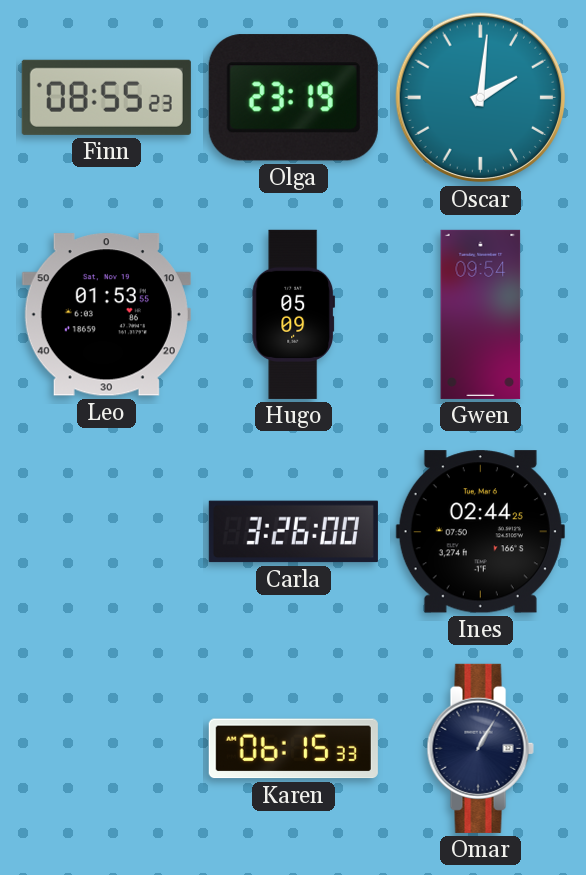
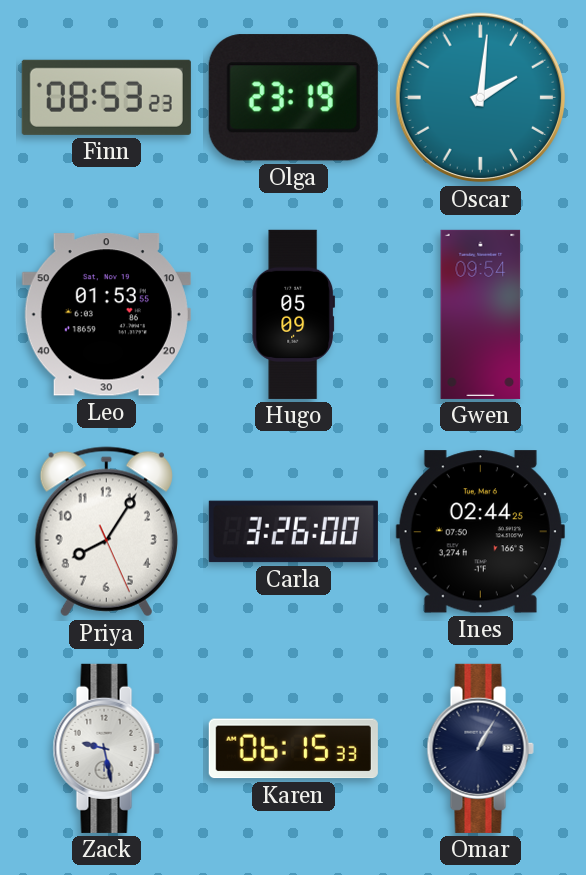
Finn: 08:55 -> 08:53 (106, 97)
Priya: none -> 8:05 (106, 532)
Zack: none -> 9:28 (106, 748)
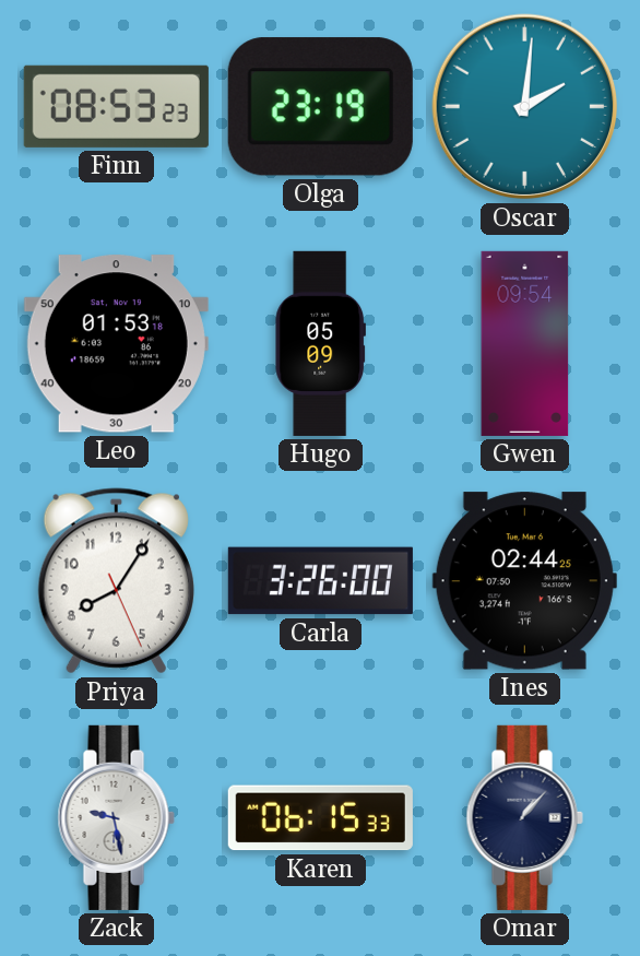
Leo: 01:53:55 -> 01:53:18 (116, 344)
Omar: 1:05 -> 1:07 (524, 817)
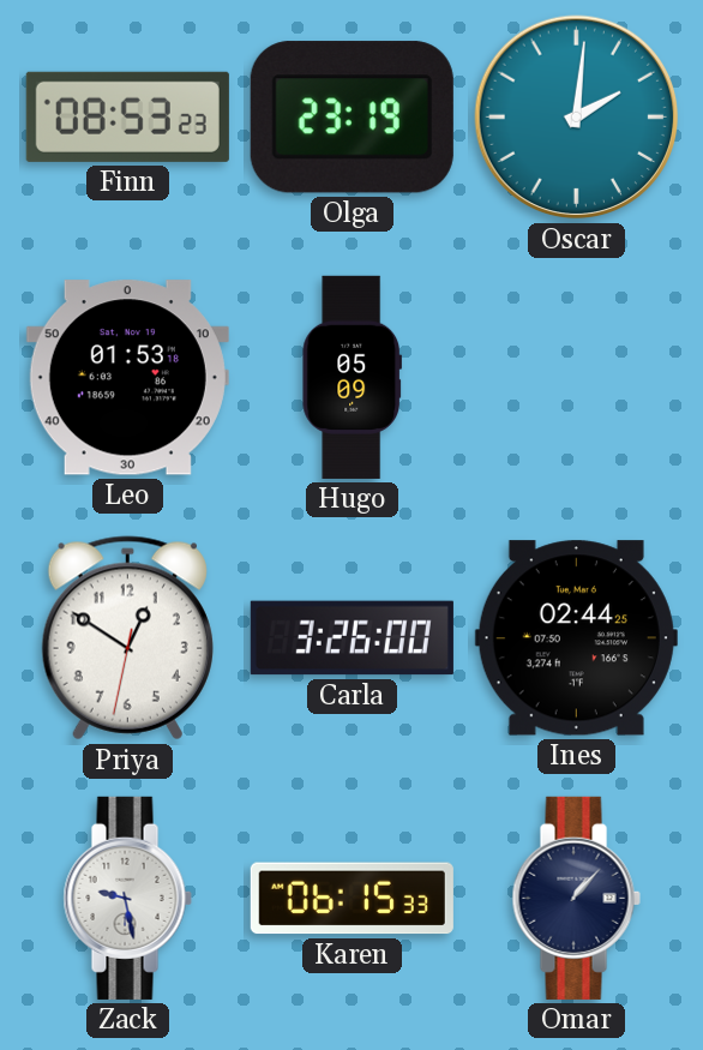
Gwen: 09:54 -> none (525, 343)
Priya: 8:05 -> 12:50 (127, 638)
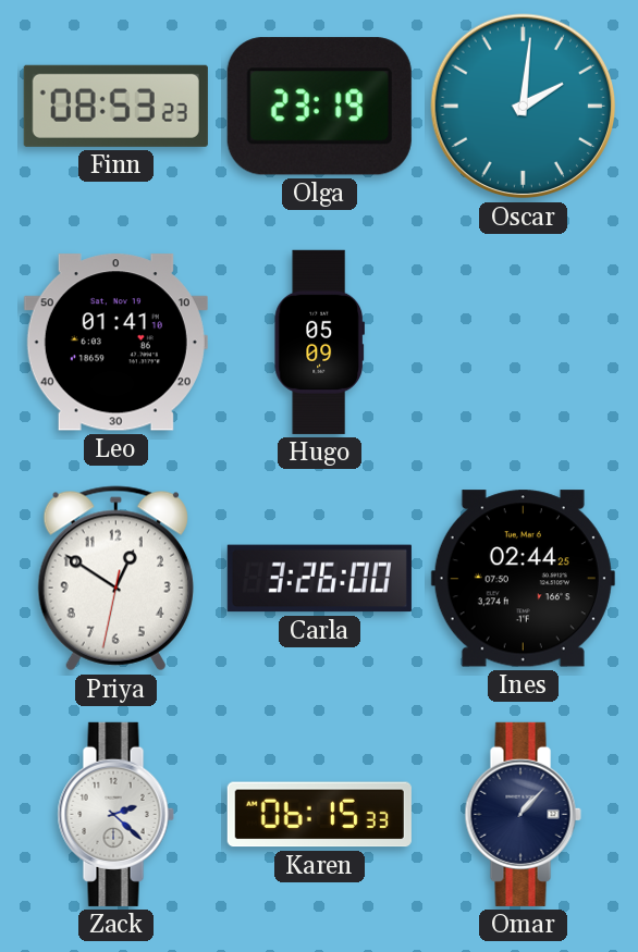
Leo: 01:53 -> 01:41 (115, 343)
Zack: 9:28 -> 2:22 (115, 814)
